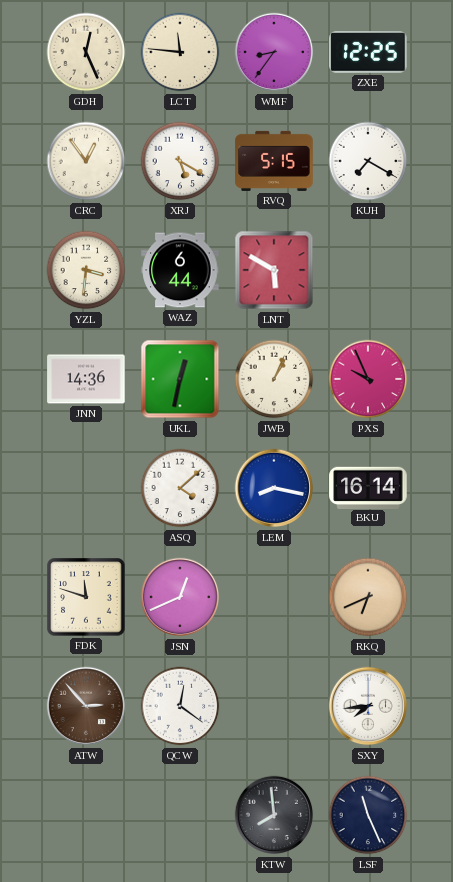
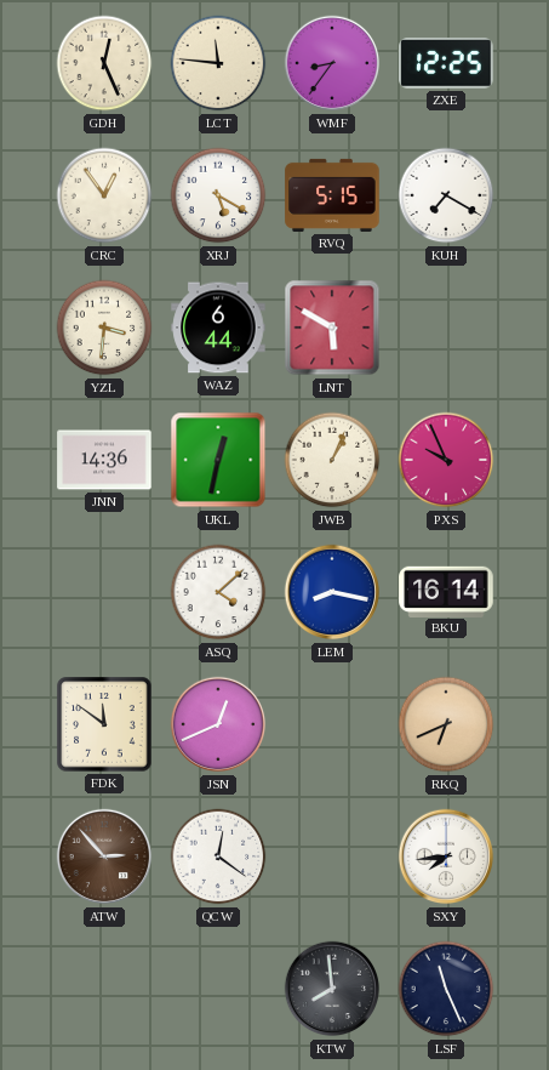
FDK: 11:48 -> 11:51 (104, 724)
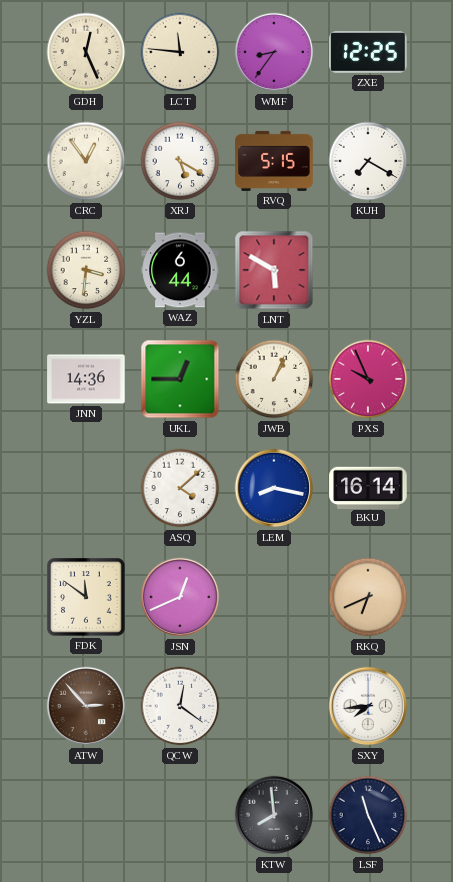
UKL: 12:32 -> 12:45 (180, 379)
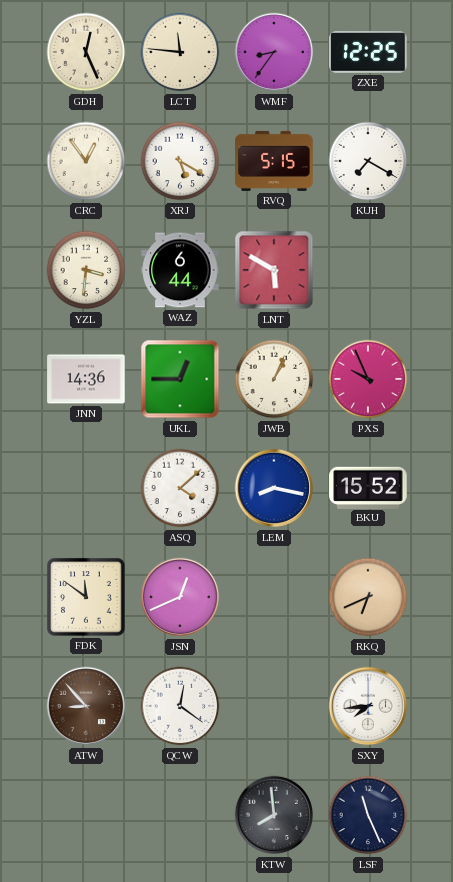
BKU: 16:14 -> 15:52 (368, 487)
ATW: 2:53 -> 8:53 (86, 706)
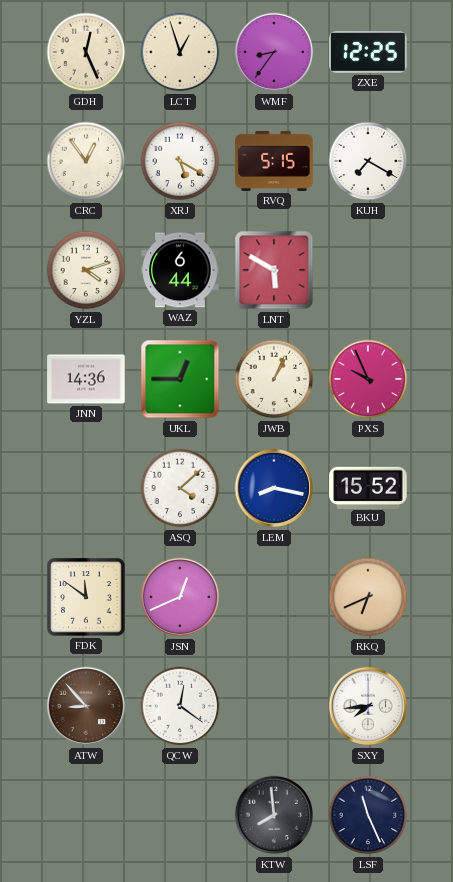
LCT: 11:46 -> 12:57 (180, 52)
YZL: 3:31 -> 4:12 (86, 270)
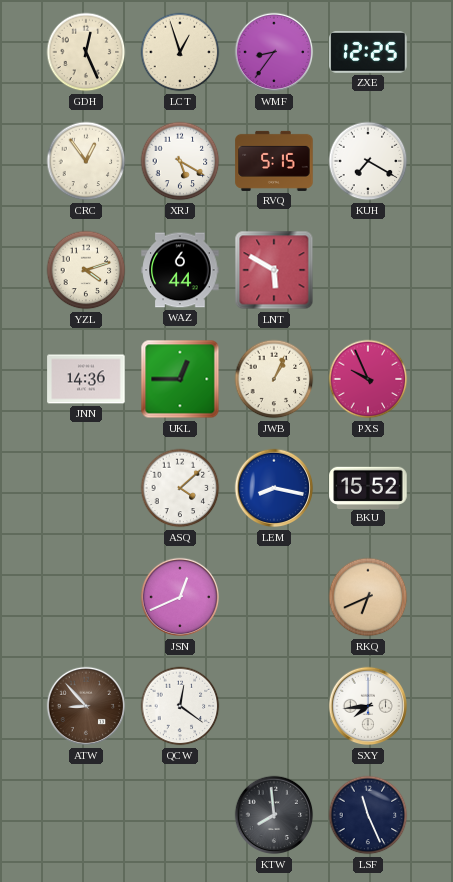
FDK: 11:51 -> none (86, 597)
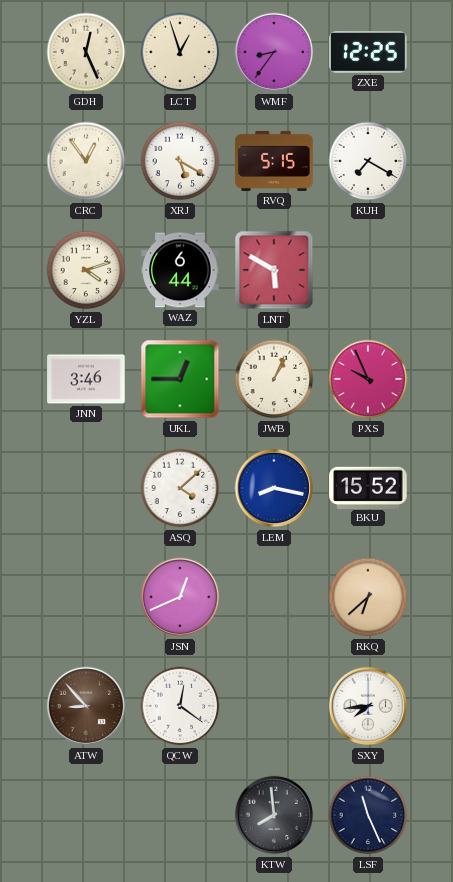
JNN: 14:36 -> 3:46 (86, 379)
RKQ: 6:41 -> 6:38 (368, 597)
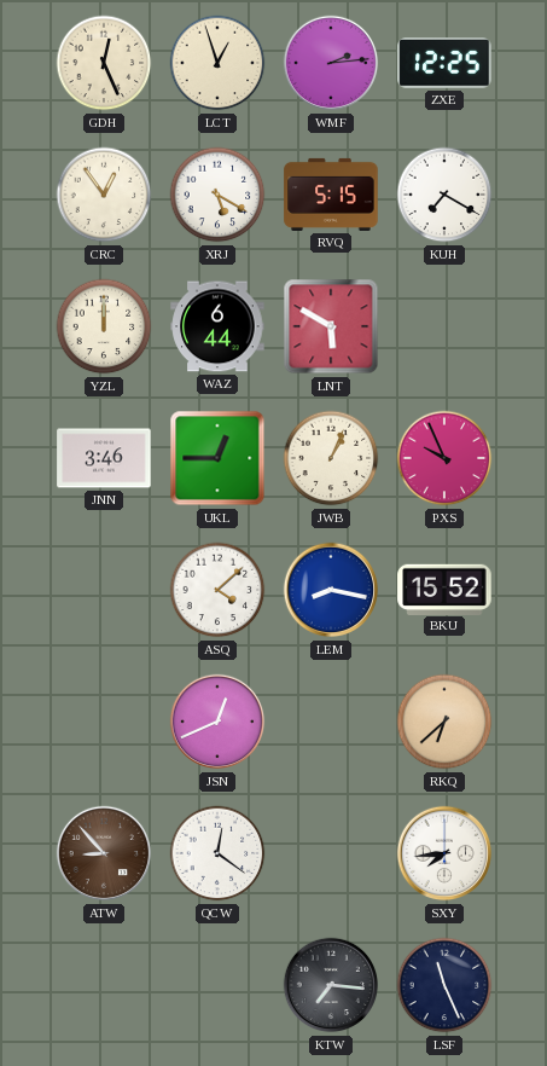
WMF: 8:36 -> 2:14 (331, 63)
YZL: 4:12 -> 12:00 (104, 326)
KTW: 7:59 -> 7:16 (331, 985)
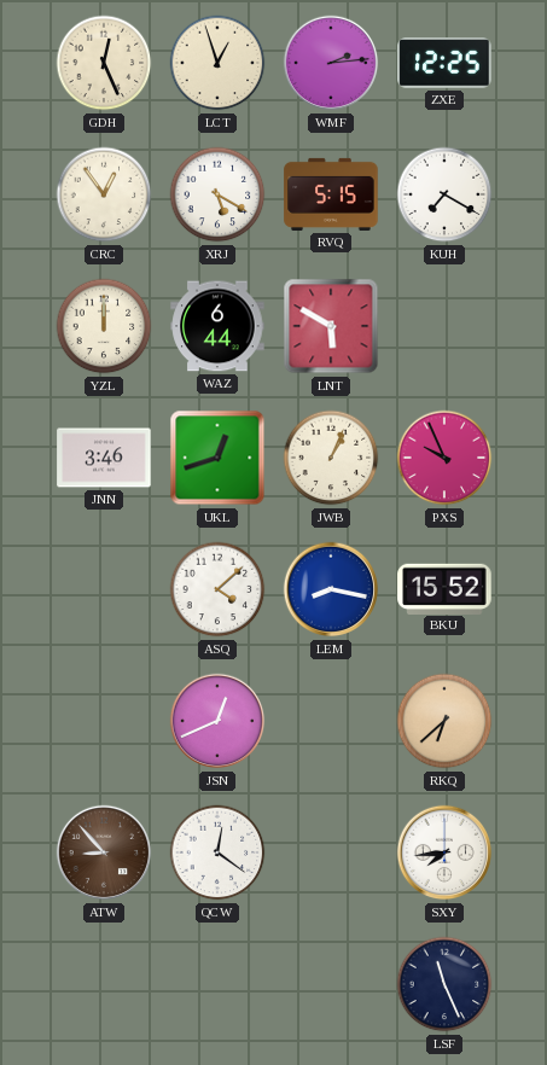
UKL: 12:45 -> 12:42 (217, 458)
KTW: 7:16 -> none (331, 985)
